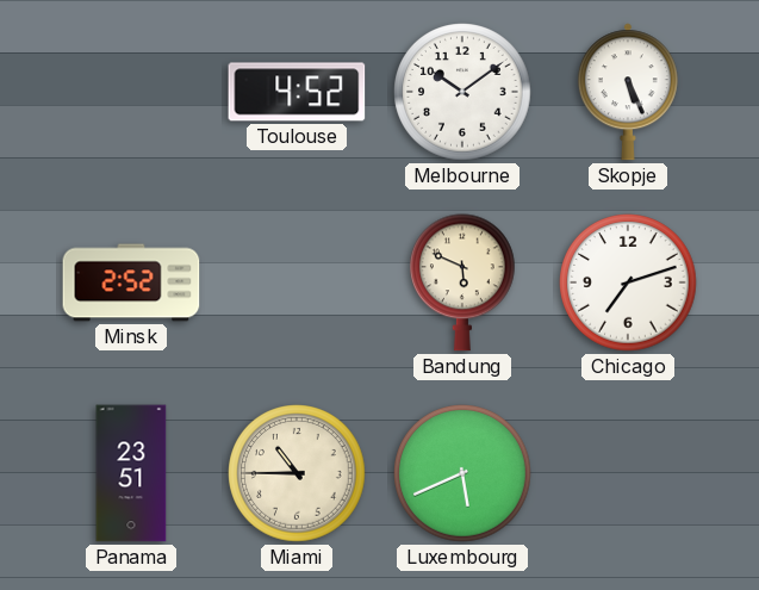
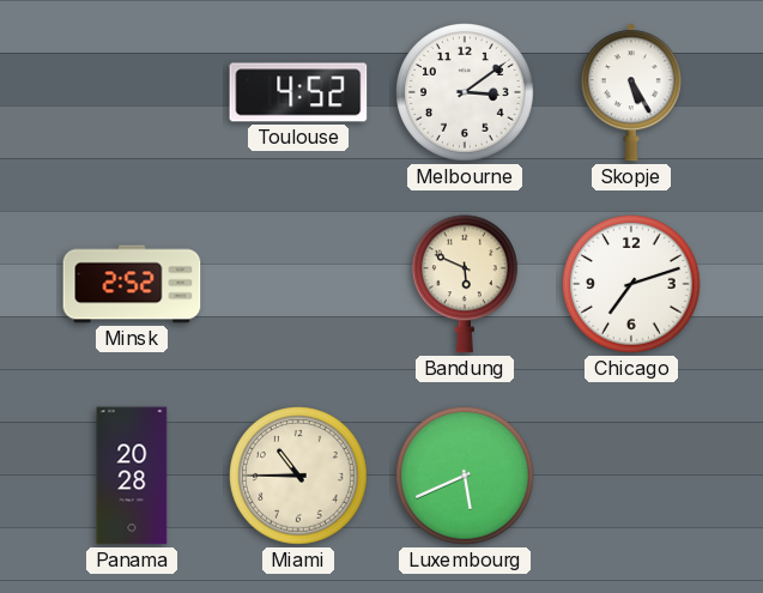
Melbourne: 10:09 -> 3:09 (465, 92)
Skopje: 5:26 -> 5:25 (631, 92)
Panama: 23:51 -> 20:28 (132, 476)
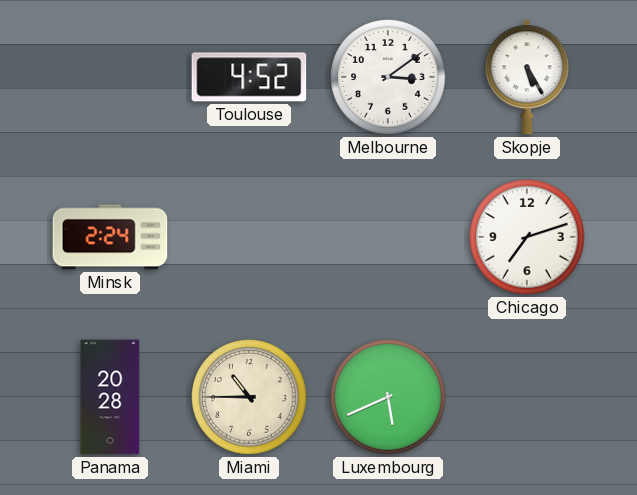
Minsk: 2:52 -> 2:24 (110, 237)
Bandung: 5:49 -> none (466, 284)
